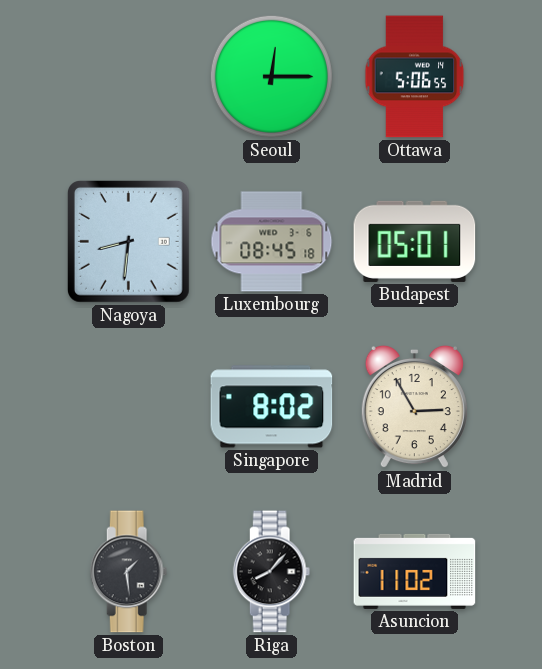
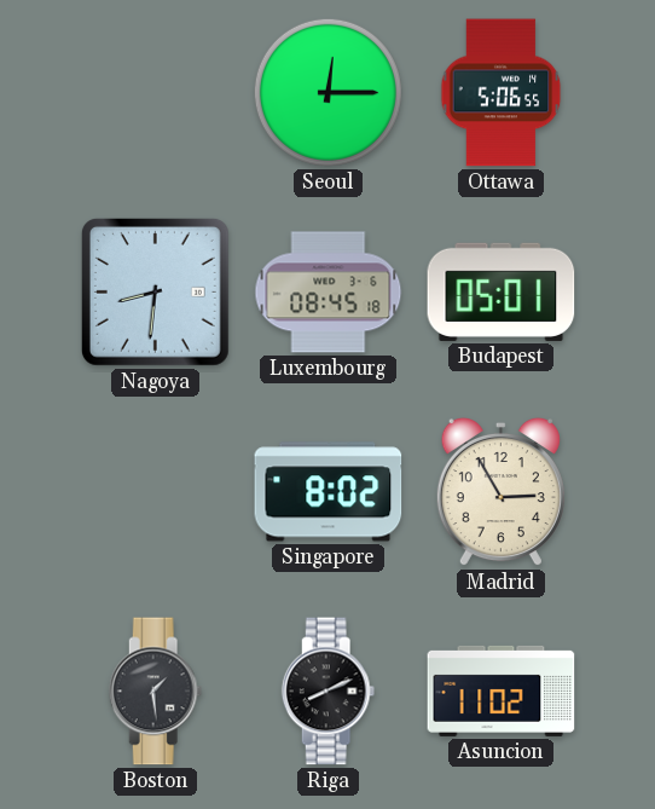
Riga: 8:07 -> 8:11 (329, 692)
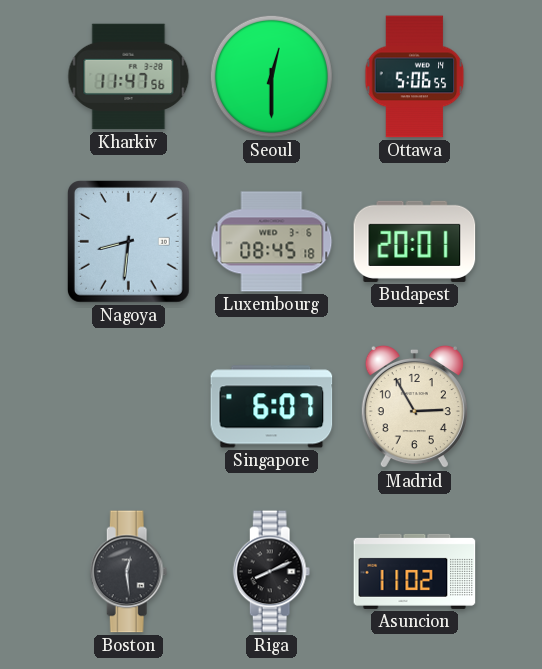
Kharkiv: none -> 11:47 (129, 77)
Seoul: 12:15 -> 12:30 (271, 76)
Budapest: 05:01 -> 20:01 (415, 241)
Singapore: 8:02 -> 6:07 (272, 407)
Boston: 1:29 -> 12:29 (129, 572)
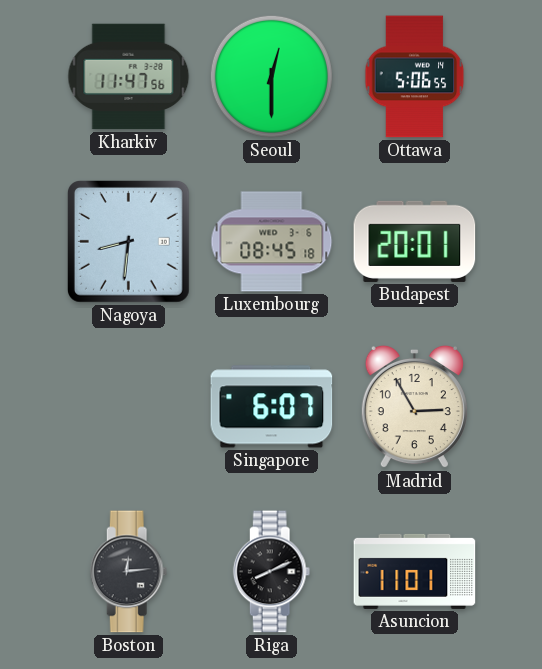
Boston: 12:29 -> 12:14 (129, 572)
Asuncion: 11:02 -> 11:01 (415, 571)
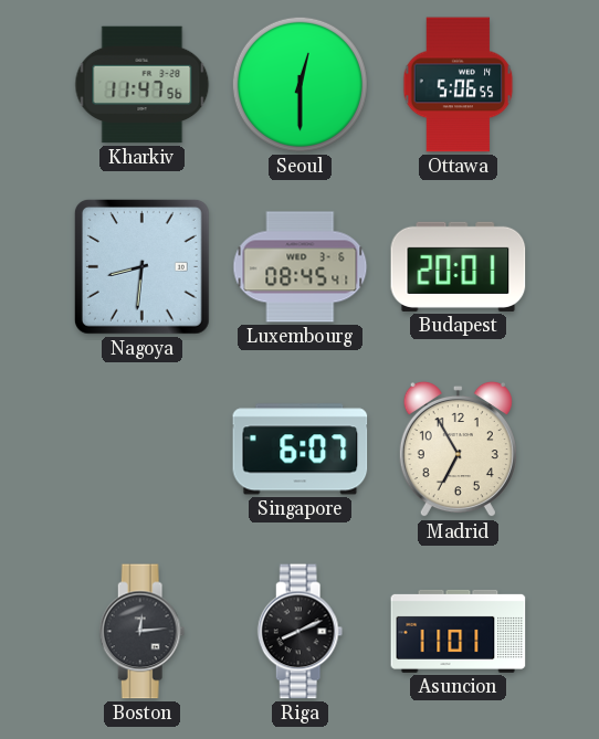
Luxembourg: 08:45:18 -> 08:45:41 (301, 267)
Madrid: 2:55 -> 6:55 (458, 450)
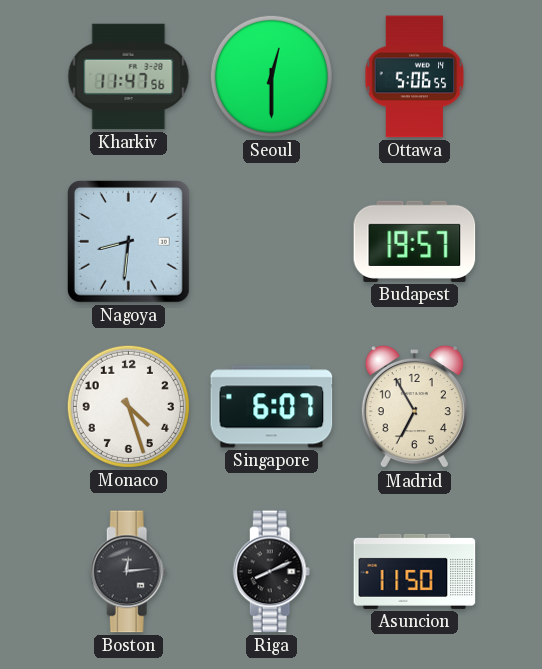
Luxembourg: 08:45 -> none (301, 267)
Budapest: 20:01 -> 19:57 (415, 241)
Monaco: none -> 4:27 (128, 406)
Asuncion: 11:01 -> 11:50 (415, 571)
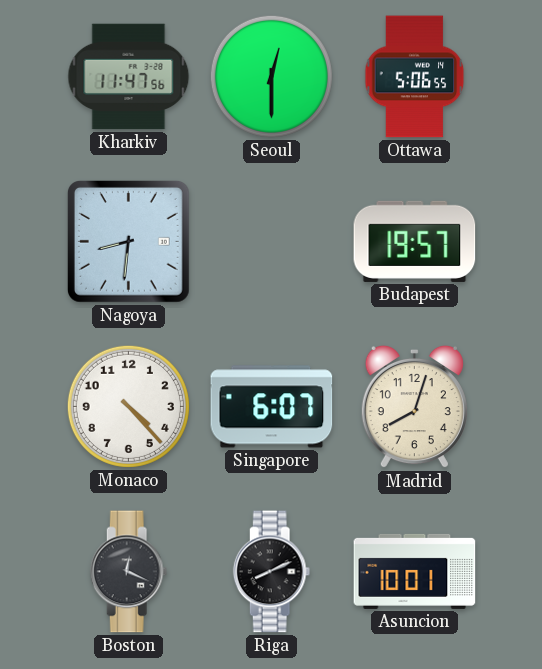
Monaco: 4:27 -> 4:23 (128, 406)
Madrid: 6:55 -> 8:03 (414, 407)
Boston: 12:14 -> 12:19 (129, 572)
Asuncion: 11:50 -> 10:01 (415, 571)
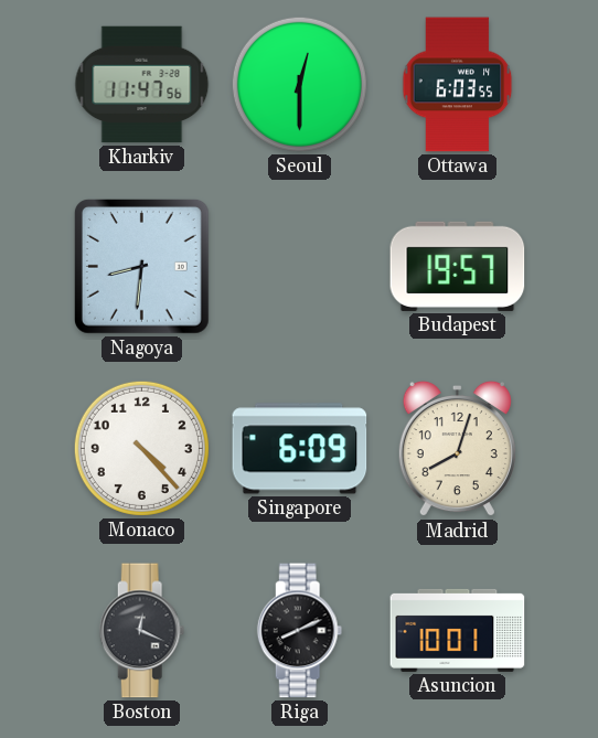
Ottawa: 5:06 -> 6:03 (458, 85)
Singapore: 6:07 -> 6:09 (300, 449)
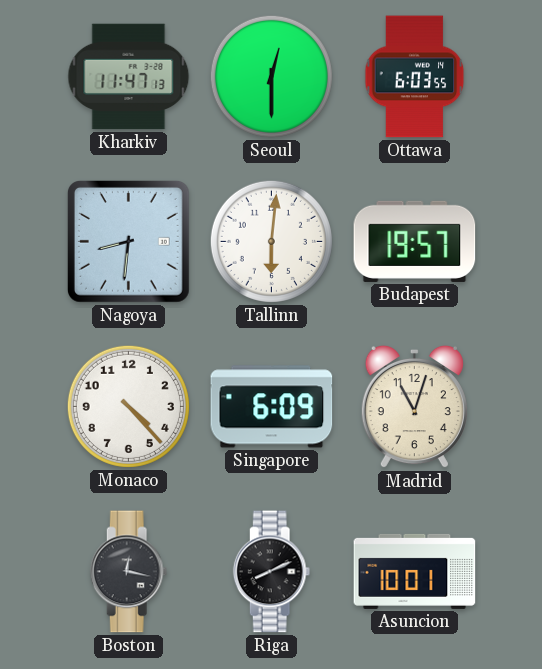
Kharkiv: 11:47:56 -> 11:47:13 (129, 77)
Tallinn: none -> 6:01 (271, 241)
Madrid: 8:03 -> 11:03 (414, 407)
Boston: 12:19 -> 12:17 (129, 572)
